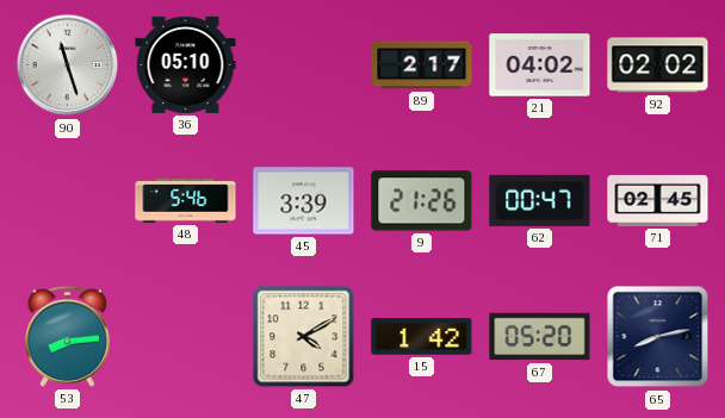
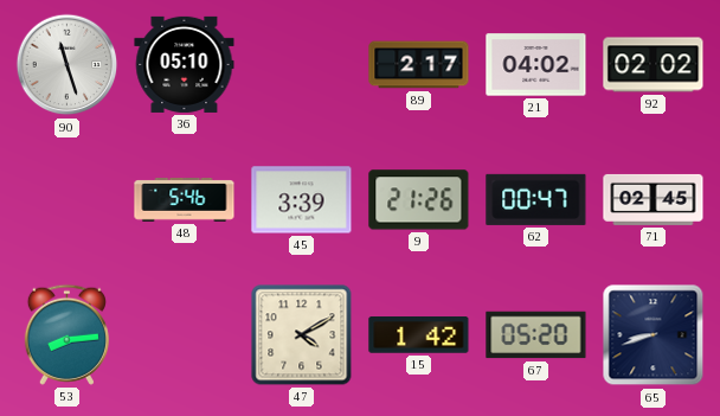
65: 8:13 -> 8:42 (654, 335)
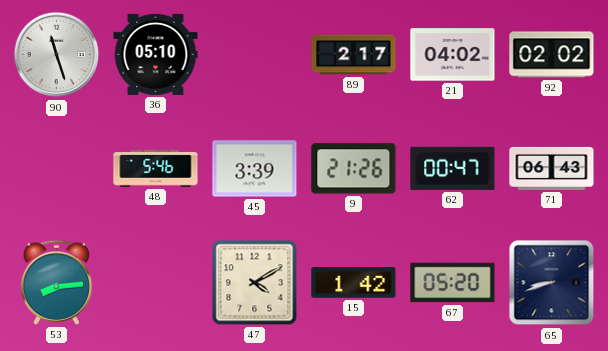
71: 02:45 -> 06:43 (552, 168)
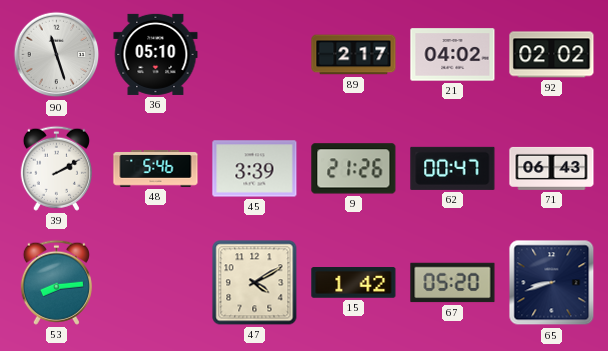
39: none -> 2:10 (56, 168)
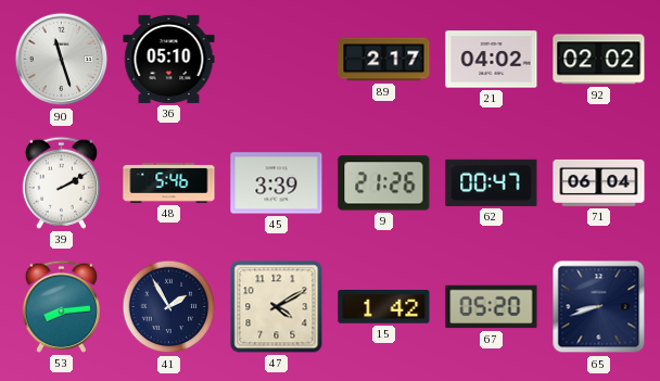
71: 06:43 -> 06:04 (599, 182)
41: none -> 1:55 (169, 307)
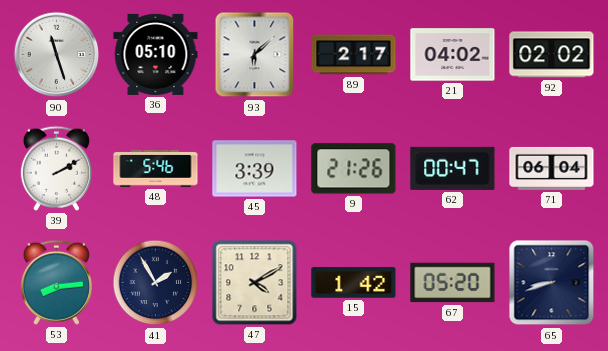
93: none -> 6:08 (255, 55)
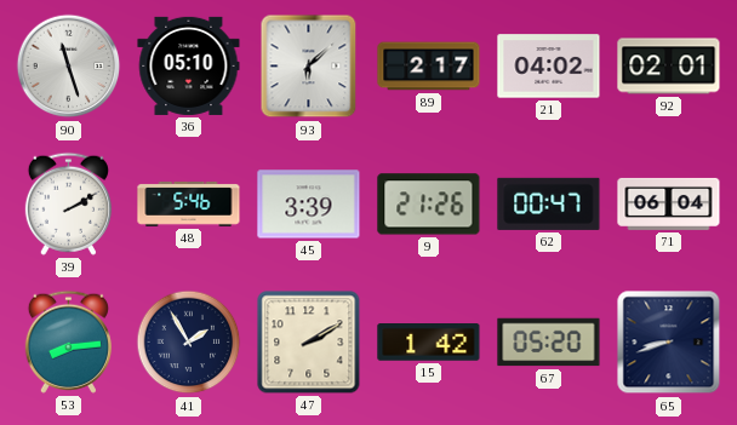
92: 02:02 -> 02:01 (669, 67)
47: 4:10 -> 2:10 (309, 343)
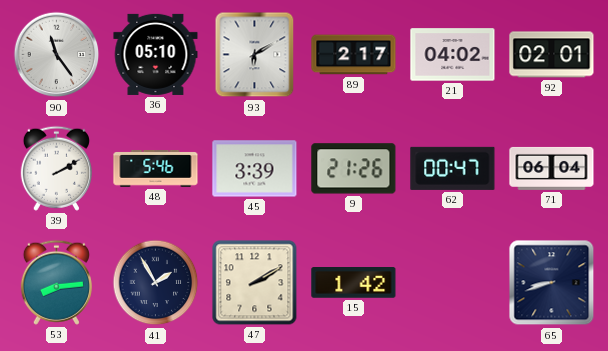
90: 11:27 -> 11:24 (57, 55)
93: 6:08 -> 6:10 (255, 55)
67: 05:20 -> none (549, 343)
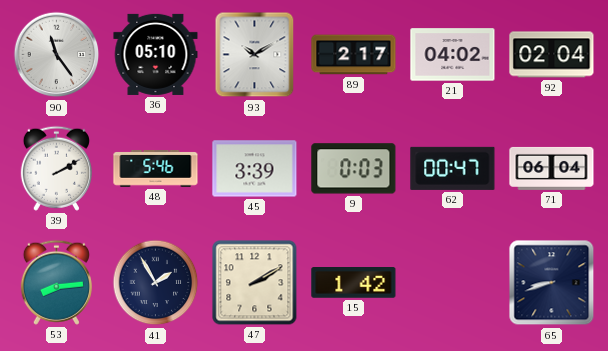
93: 6:10 -> 10:10 (255, 55)
92: 02:01 -> 02:04 (552, 55)
9: 21:26 -> 0:03 (354, 169)
